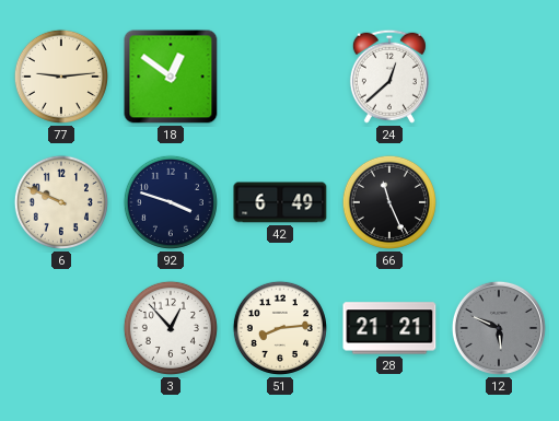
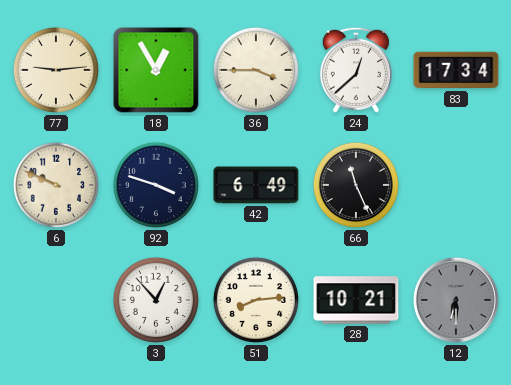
18: 12:51 -> 12:55 (156, 70)
36: none -> 3:45 (256, 70)
83: none -> 17:34 (456, 70)
28: 21:21 -> 10:21 (356, 300)
12: 5:49 -> 6:30 (456, 300)
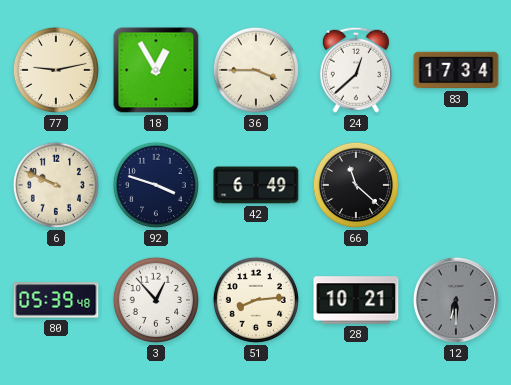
77: 9:14 -> 9:13 (56, 70)
66: 11:26 -> 11:22 (356, 185)
80: none -> 05:39 (56, 300)
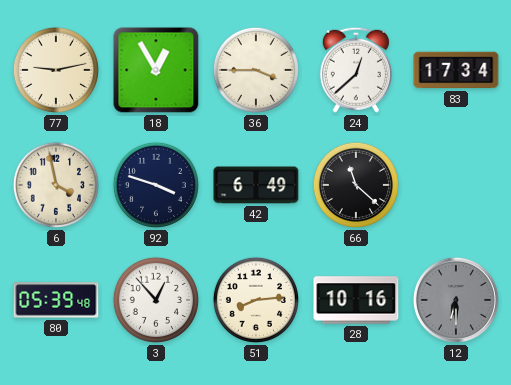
6: 9:49 -> 3:58 (56, 185)
28: 10:21 -> 10:16 (356, 300)
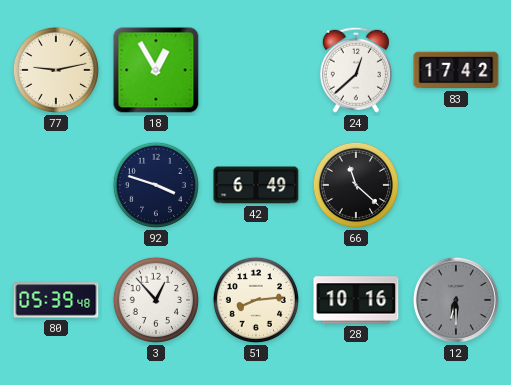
36: 3:45 -> none (256, 70)
83: 17:34 -> 17:42 (456, 70)
6: 3:58 -> none (56, 185)
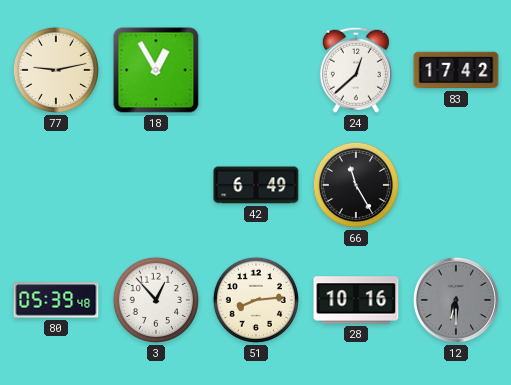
92: 3:48 -> none (156, 185)
66: 11:22 -> 11:25 (356, 185)
